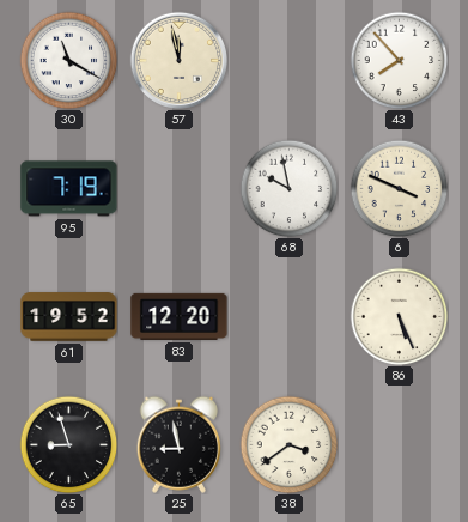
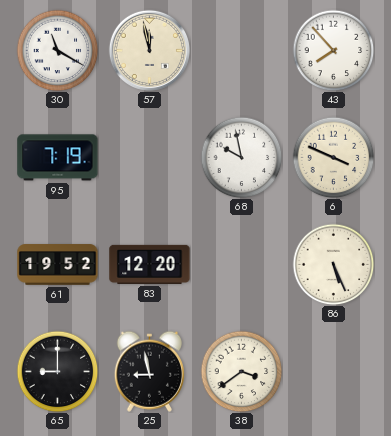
65: 8:57 -> 9:00 (57, 371)
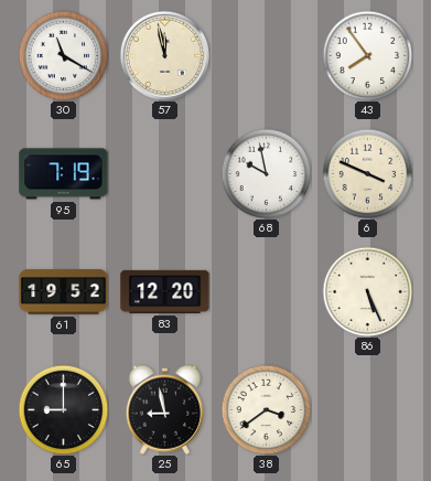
43: 7:53 -> 7:54 (367, 55)
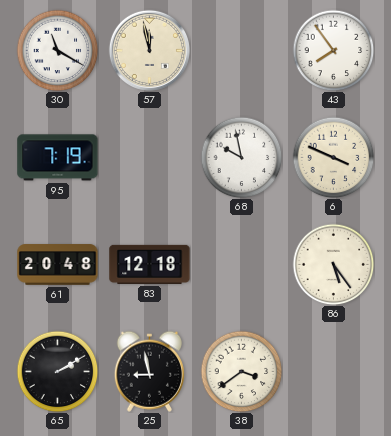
61: 19:52 -> 20:48 (58, 265)
83: 12:20 -> 12:18 (150, 264)
86: 5:26 -> 5:24 (333, 264)
65: 9:00 -> 2:10 (57, 371)
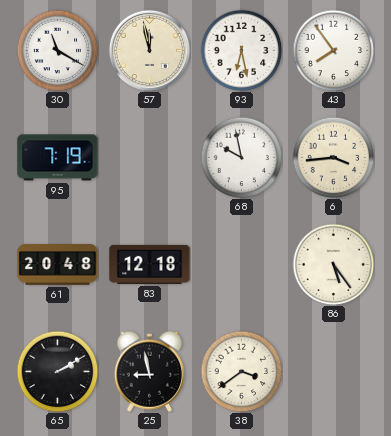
93: none -> 6:28 (241, 50)
6: 3:49 -> 3:44 (333, 157)
